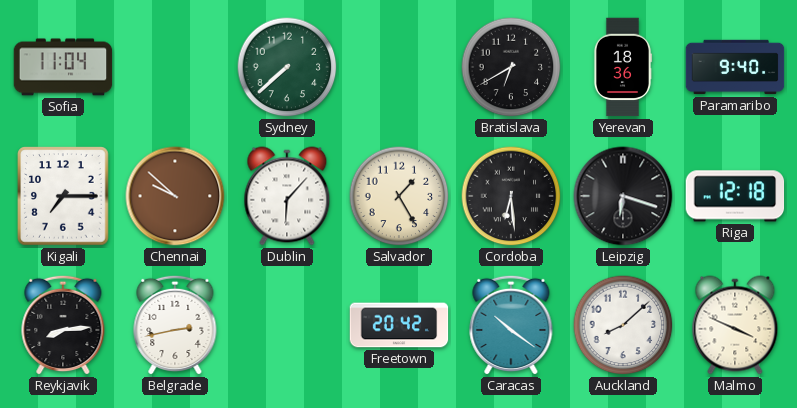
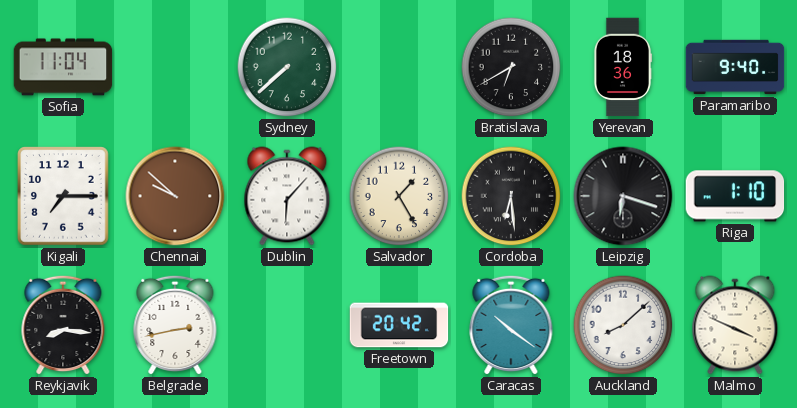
Riga: 12:18 -> 1:10 (735, 196)
Reykjavik: 8:14 -> 8:16 (63, 325)
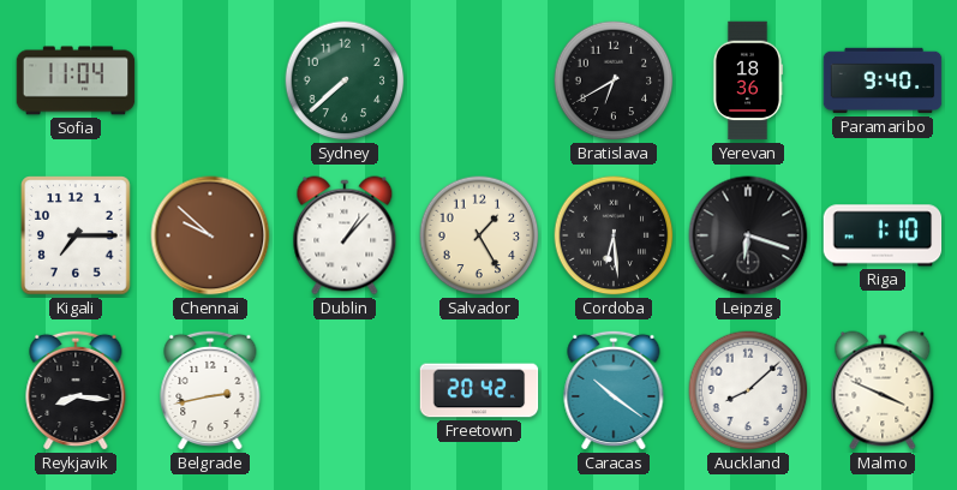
Dublin: 6:07 -> 1:07 (345, 235)
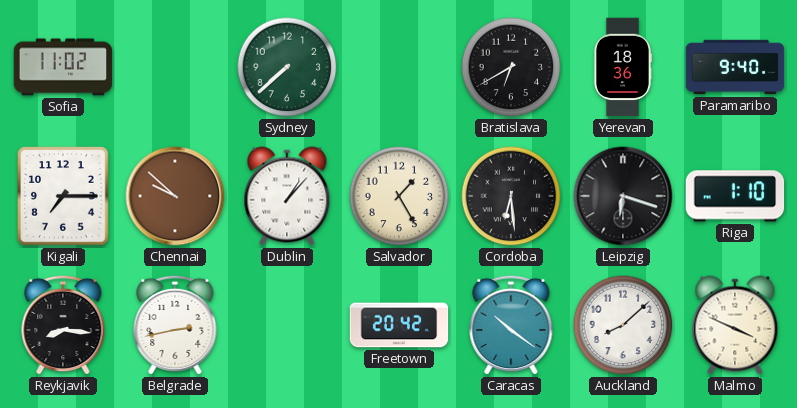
Sofia: 11:04 -> 11:02 (63, 67)
